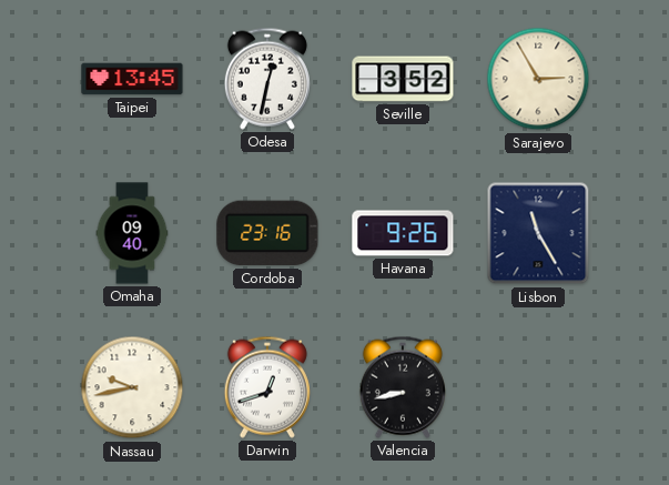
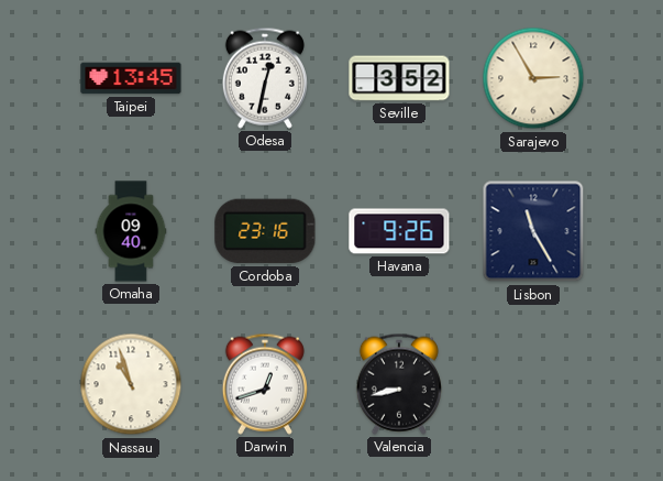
Nassau: 9:43 -> 10:57 (131, 384)
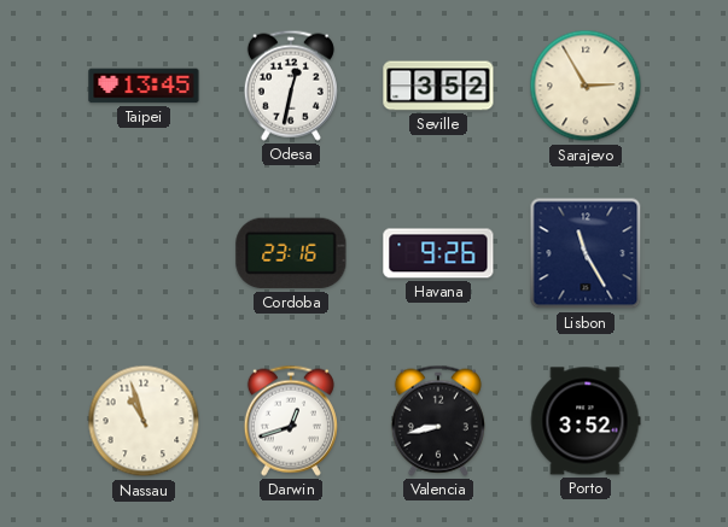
Omaha: 09:40 -> none (131, 231)
Porto: none -> 3:52 (586, 421)
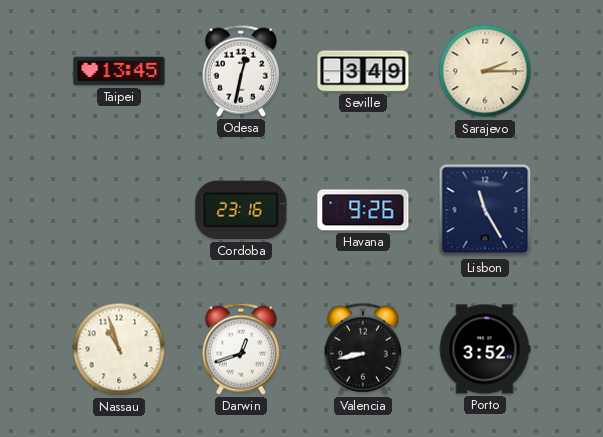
Seville: 3:52 -> 3:49 (363, 71)
Sarajevo: 2:55 -> 2:15 (485, 71)
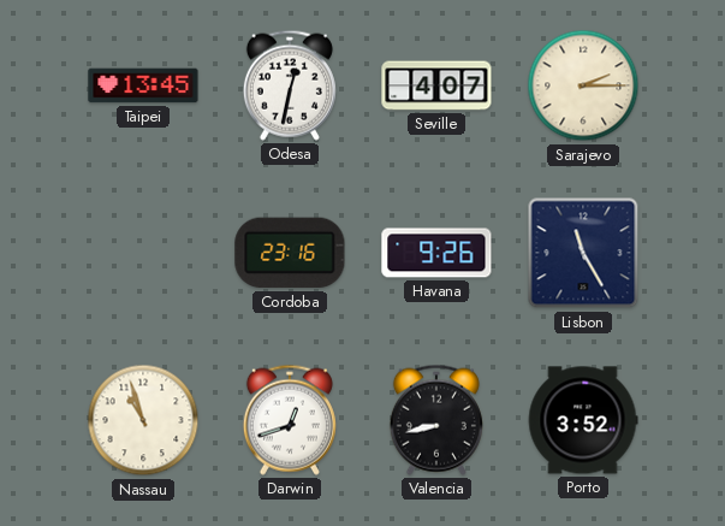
Seville: 3:49 -> 4:07 (436, 85)
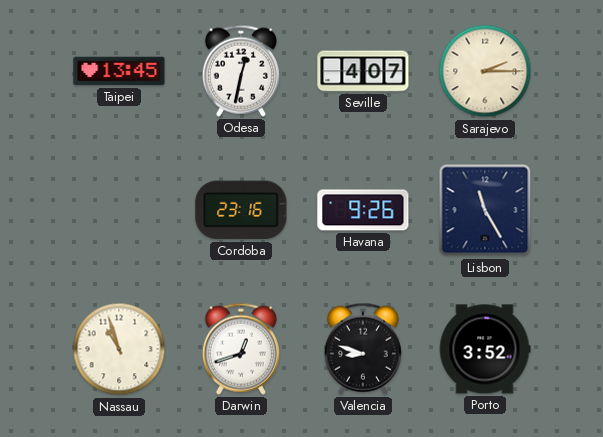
Valencia: 8:43 -> 8:48 (363, 349)
